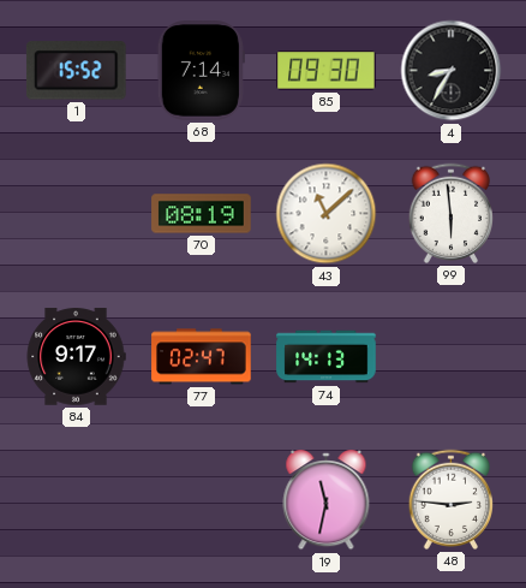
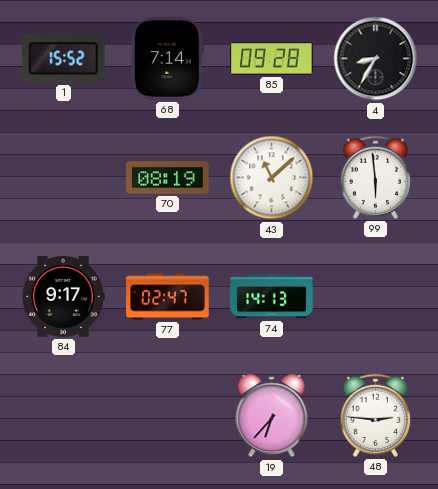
85: 09:30 -> 09:28 (272, 59)
19: 11:32 -> 6:37 (272, 417)
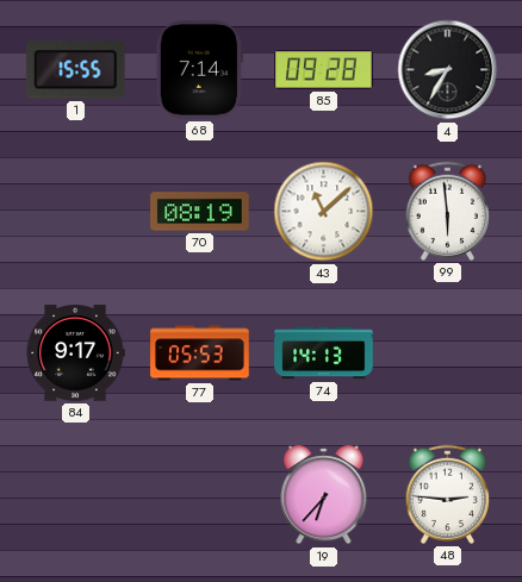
1: 15:52 -> 15:55 (75, 70)
77: 02:47 -> 05:53 (200, 353)
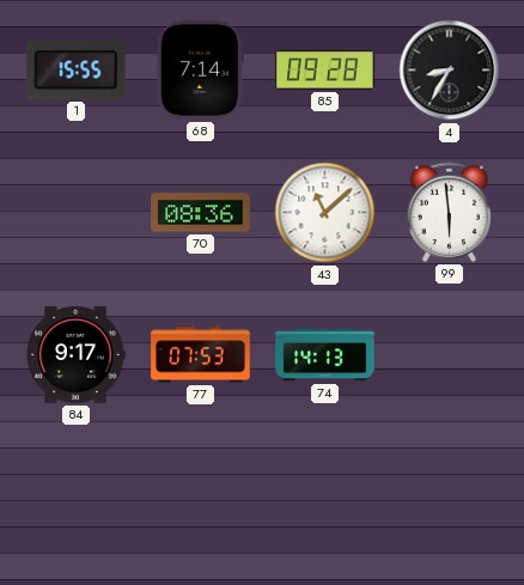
70: 08:19 -> 08:36 (201, 213)
77: 05:53 -> 07:53 (201, 355)
19: 6:37 -> none (324, 496)
48: 2:46 -> none (447, 494)
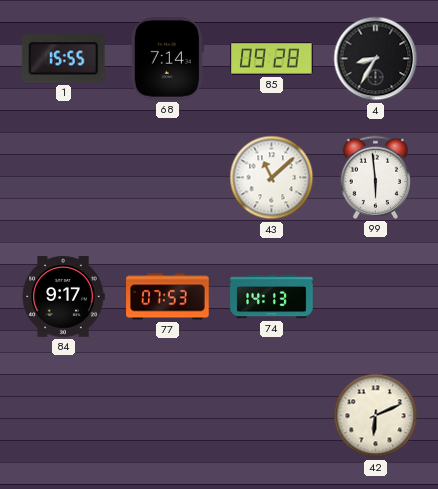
70: 08:36 -> none (201, 213)
42: none -> 6:11 (376, 416)
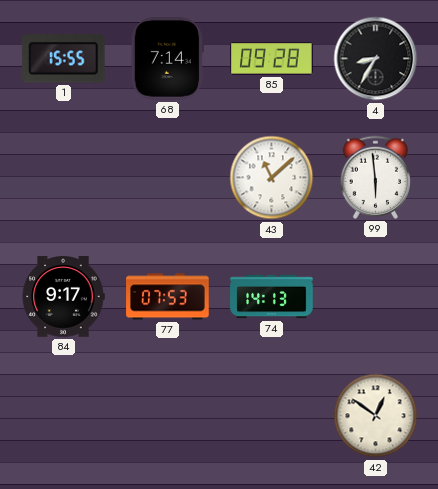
42: 6:11 -> 12:51 (376, 416)
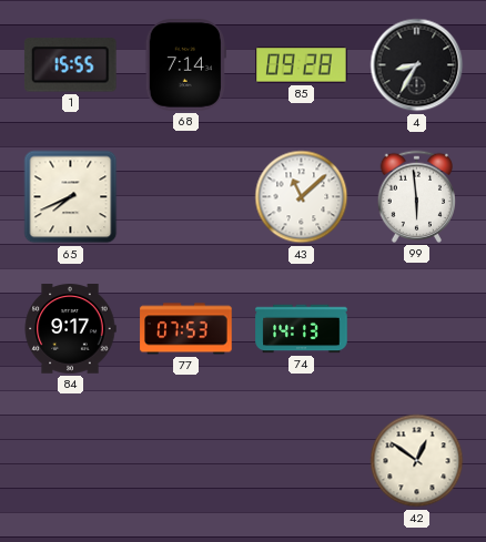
65: none -> 7:41 (71, 197)
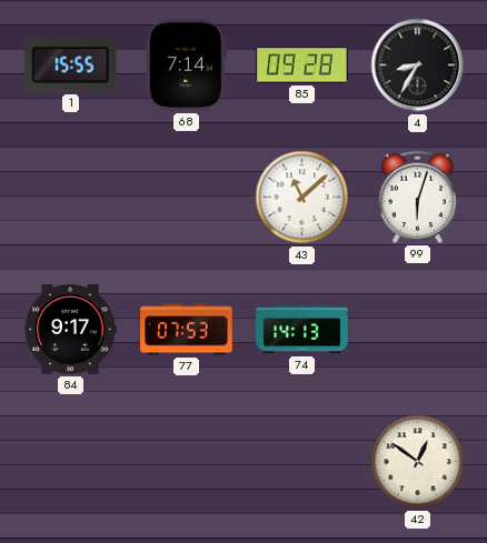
65: 7:41 -> none (71, 197)
99: 5:59 -> 6:03 (417, 197)
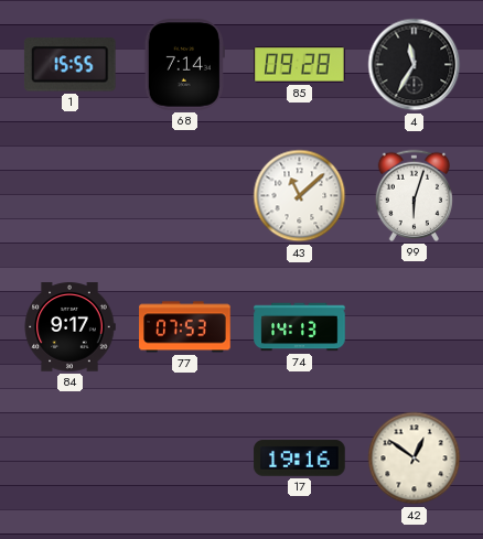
4: 8:35 -> 11:35 (415, 65)
17: none -> 19:16 (300, 459)
